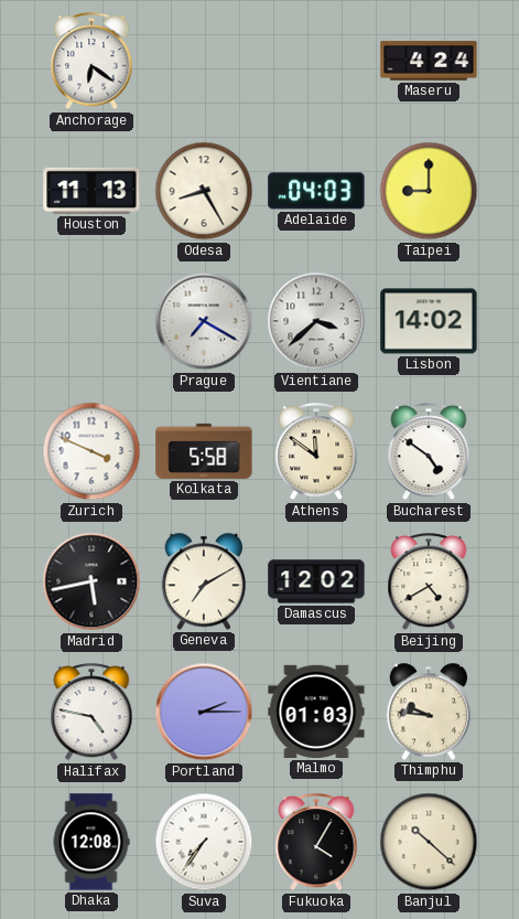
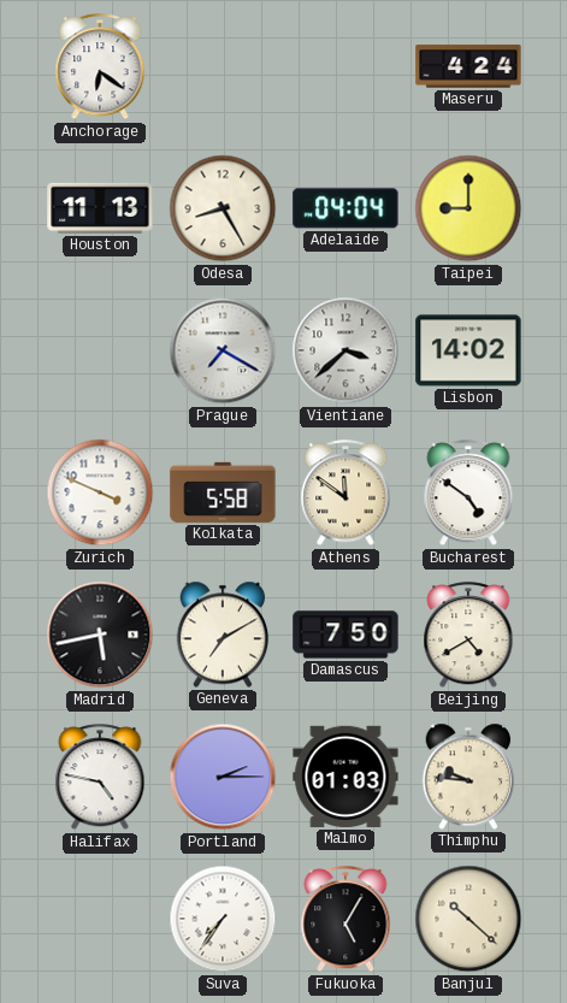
Adelaide: 04:03 -> 04:04 (345, 208)
Damascus: 12:02 -> 7:50 (345, 635)
Dhaka: 12:08 -> none (91, 842)
Fukuoka: 4:05 -> 5:05 (345, 920)
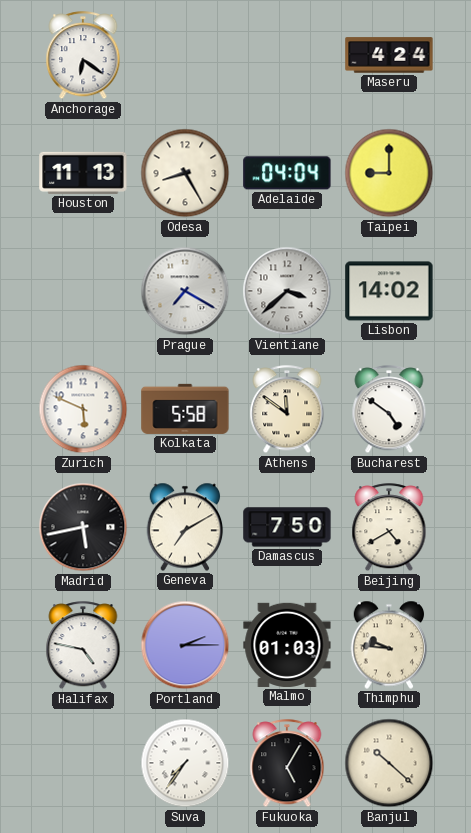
Zurich: 3:49 -> 5:49 (83, 409)
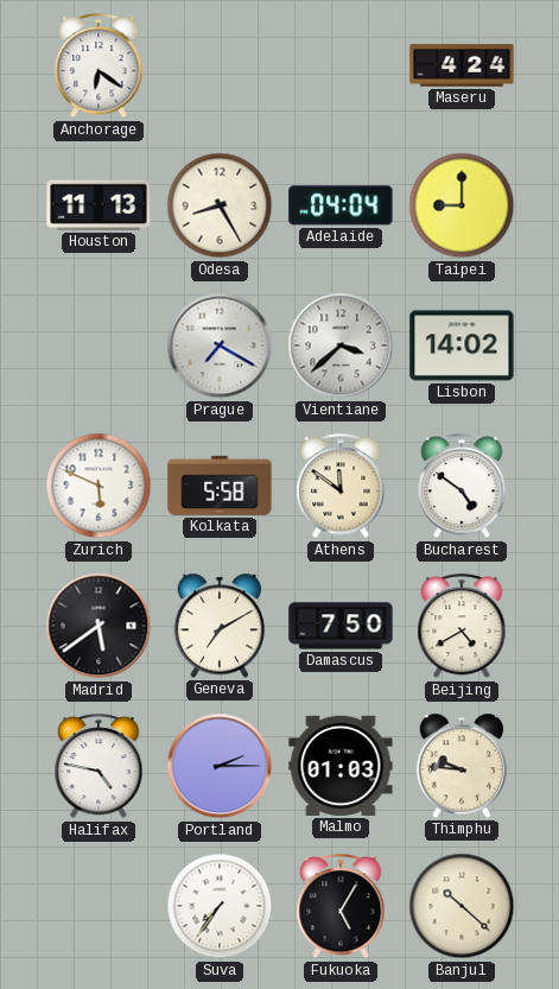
Madrid: 5:43 -> 5:39 (99, 626)
